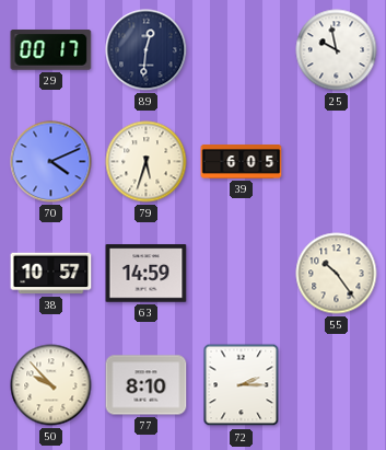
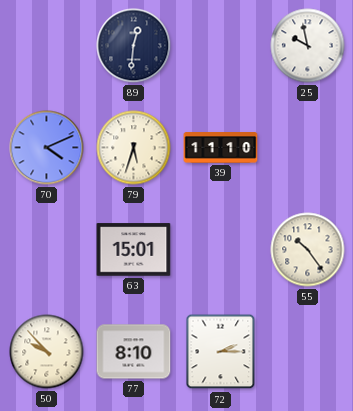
29: 00:17 -> none (51, 50)
39: 6:05 -> 11:10 (221, 148)
38: 10:57 -> none (51, 274)
63: 14:59 -> 15:01 (134, 250)
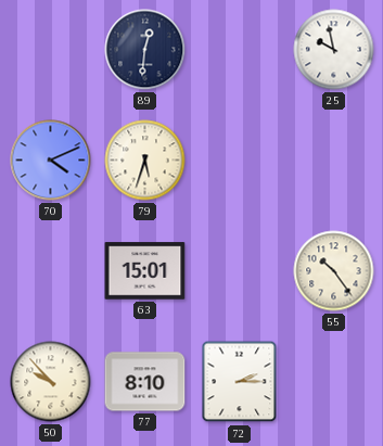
39: 11:10 -> none (221, 148)
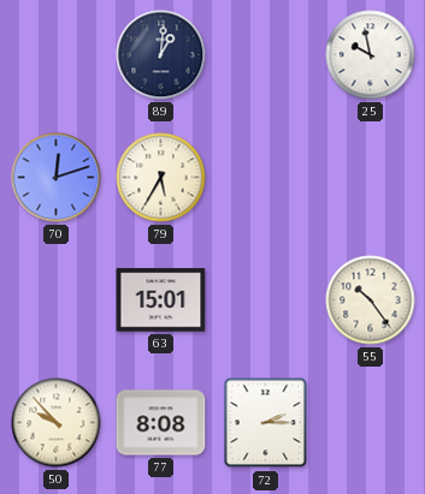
89: 12:31 -> 1:01 (161, 55)
70: 4:11 -> 12:12 (57, 178)
79: 5:33 -> 5:35 (161, 178)
77: 8:10 -> 8:08 (161, 423)
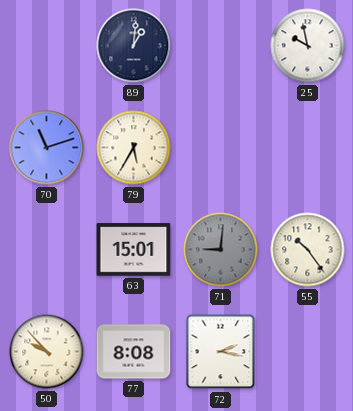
70: 12:12 -> 11:12 (47, 148)
71: none -> 9:01 (221, 250)
72: 2:15 -> 2:17 (221, 352)
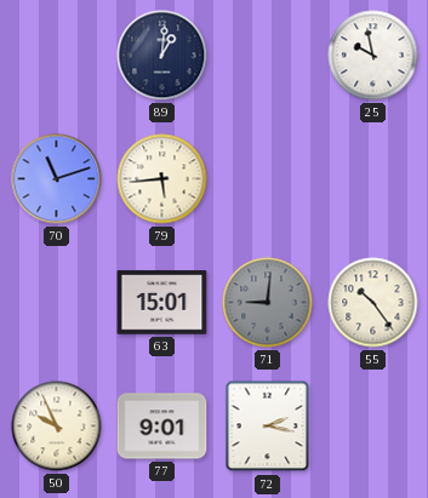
79: 5:35 -> 5:44 (162, 179)
50: 9:53 -> 9:56 (57, 427)
77: 8:08 -> 9:01 (162, 427)
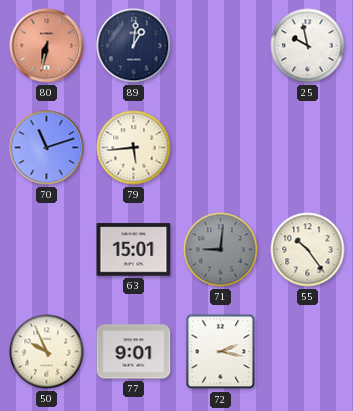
80: none -> 6:32 (47, 46)
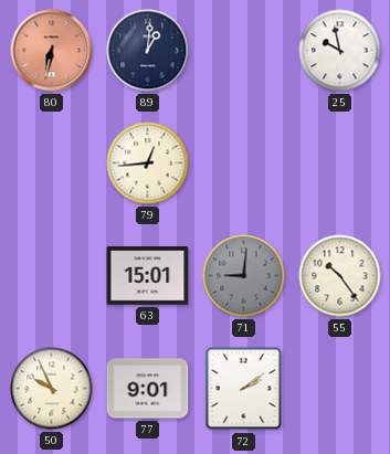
70: 11:12 -> none (47, 148)
79: 5:44 -> 12:44 (148, 163)
72: 2:17 -> 2:09 (244, 389)
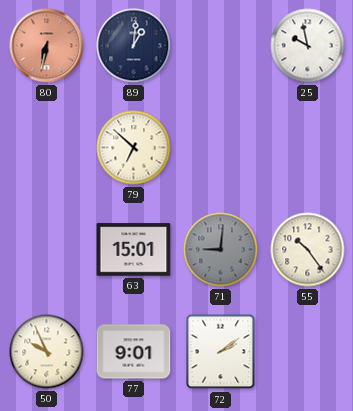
79: 12:44 -> 6:52 (134, 148)
